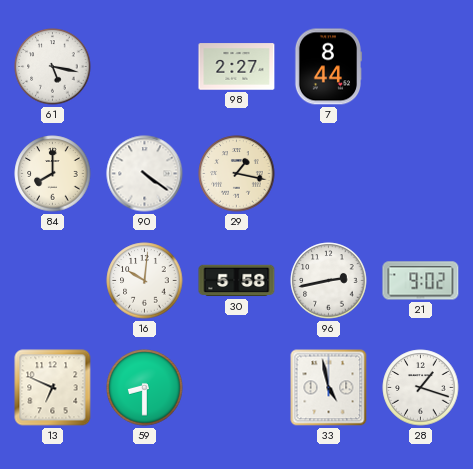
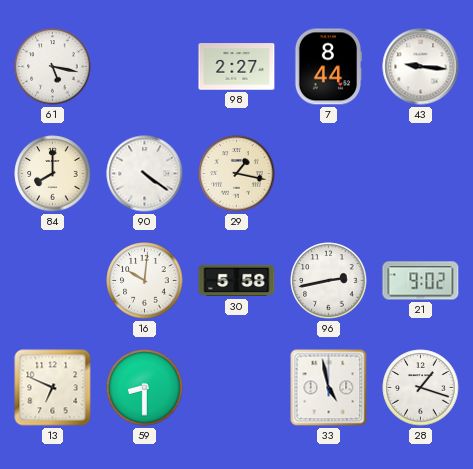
43: none -> 9:16 (421, 67)
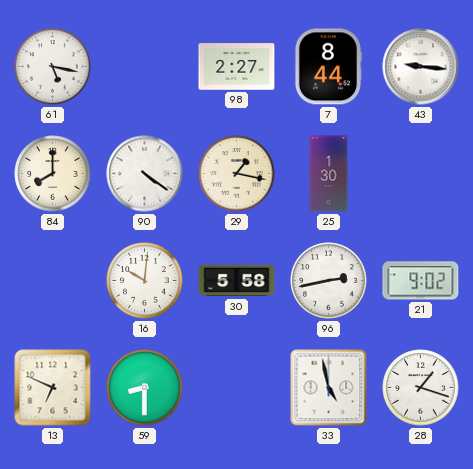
25: none -> 1:30 (329, 174)
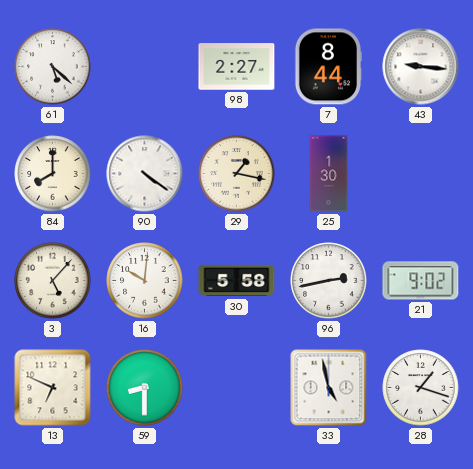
61: 5:17 -> 5:22 (53, 67)
3: none -> 5:07 (53, 281)
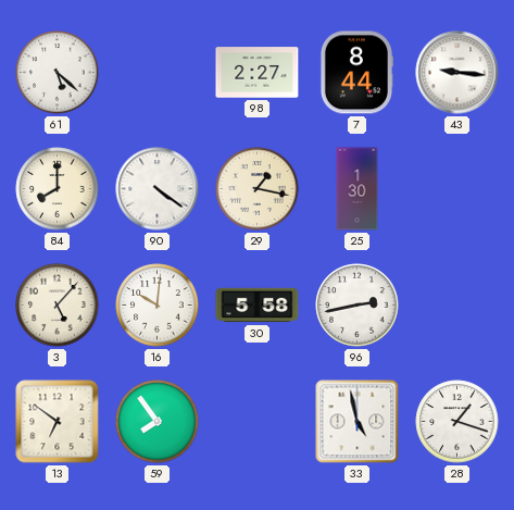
21: 9:02 -> none (421, 281)
13: 6:49 -> 6:51 (58, 422)
59: 8:30 -> 7:54 (158, 422)
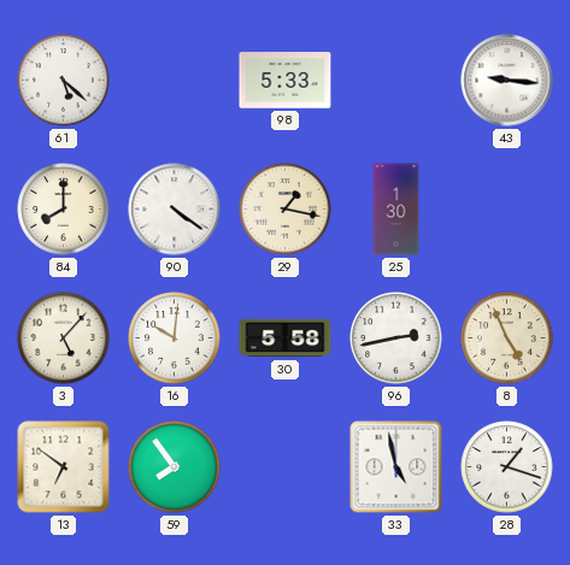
98: 2:27 -> 5:33 (286, 81)
7: 8:44 -> none (355, 73)
8: none -> 4:56 (507, 339)
